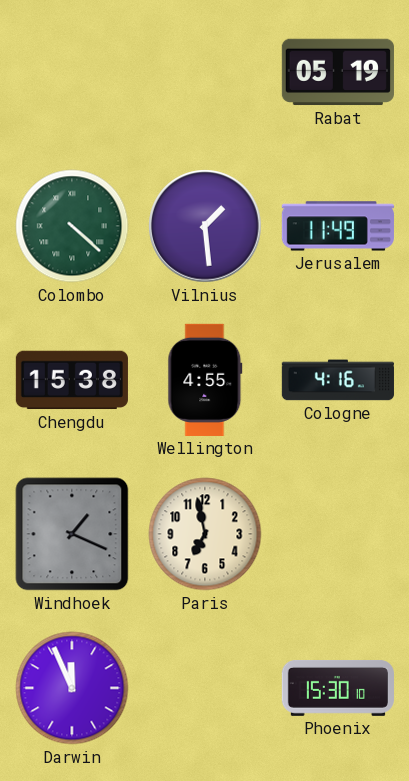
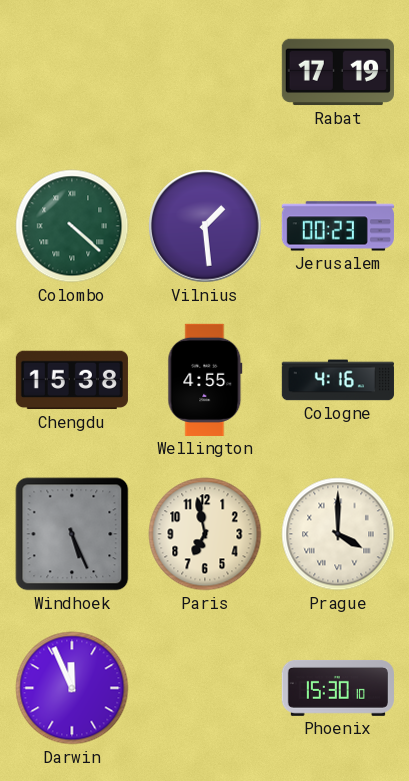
Rabat: 05:19 -> 17:19 (338, 72)
Jerusalem: 11:49 -> 00:23 (338, 226)
Windhoek: 1:19 -> 5:26 (72, 534)
Prague: none -> 4:00 (338, 534)
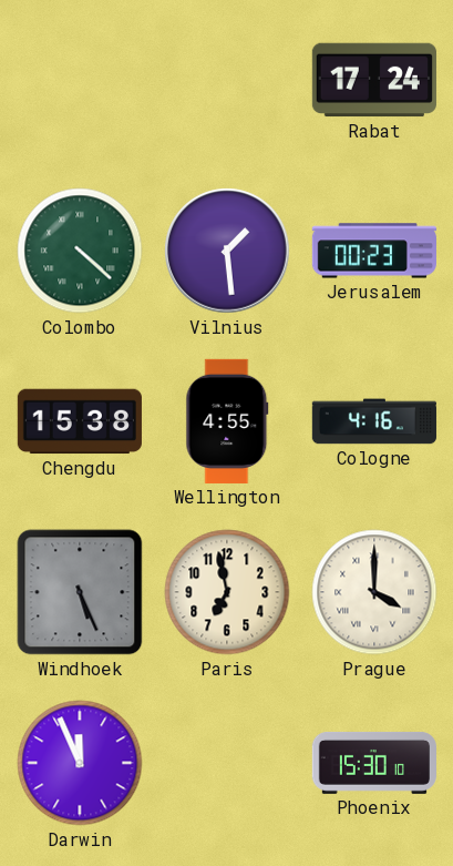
Rabat: 17:19 -> 17:24 (374, 80)
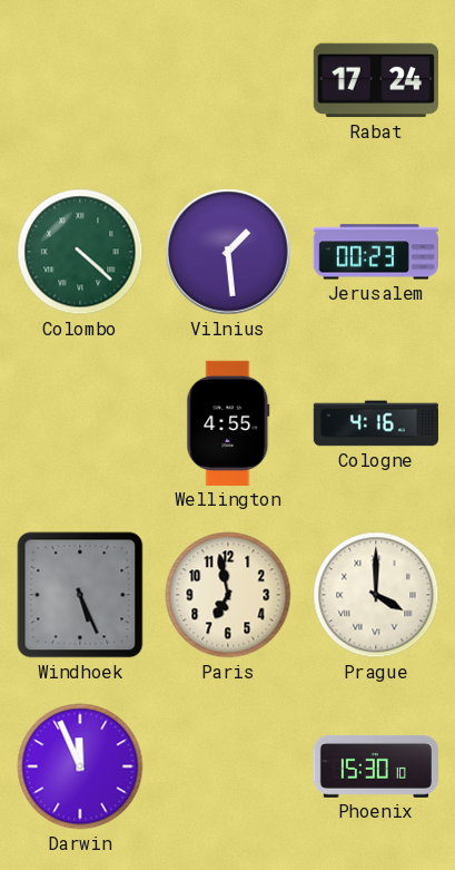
Chengdu: 15:38 -> none (80, 421)
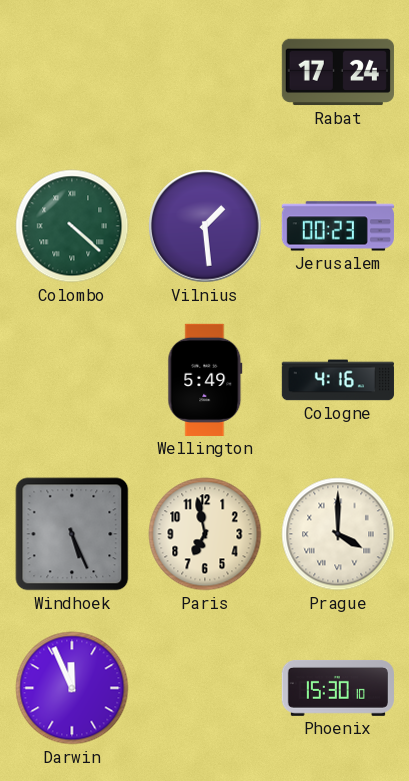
Wellington: 4:55 -> 5:49 (205, 380)
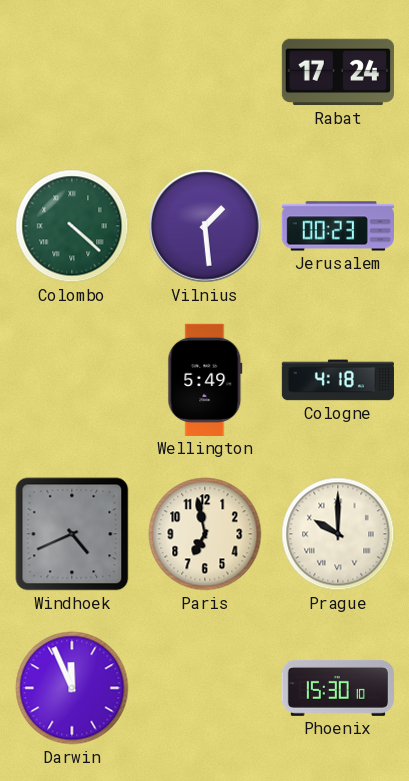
Cologne: 4:16 -> 4:18 (338, 380)
Windhoek: 5:26 -> 4:41 (72, 534)
Prague: 4:00 -> 10:00 (338, 534)
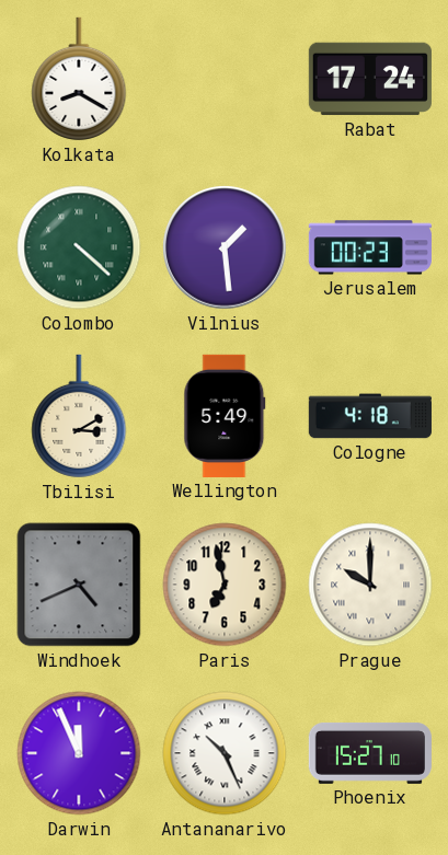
Kolkata: none -> 8:20 (79, 79)
Tbilisi: none -> 3:10 (79, 416)
Antananarivo: none -> 10:26 (225, 753)
Phoenix: 15:30 -> 15:27 (370, 753)
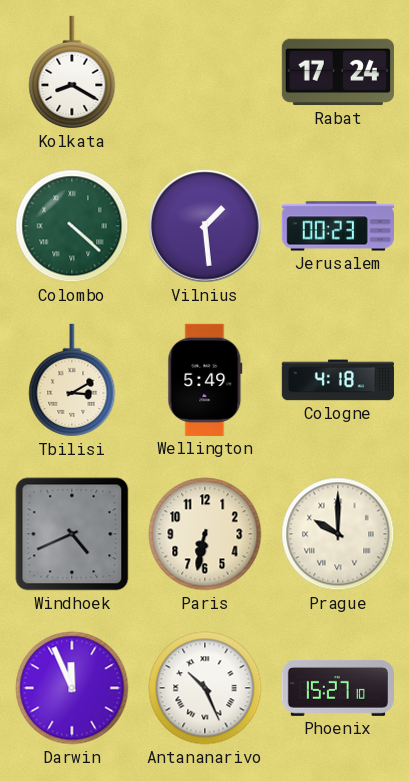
Paris: 6:58 -> 6:32 (205, 534)
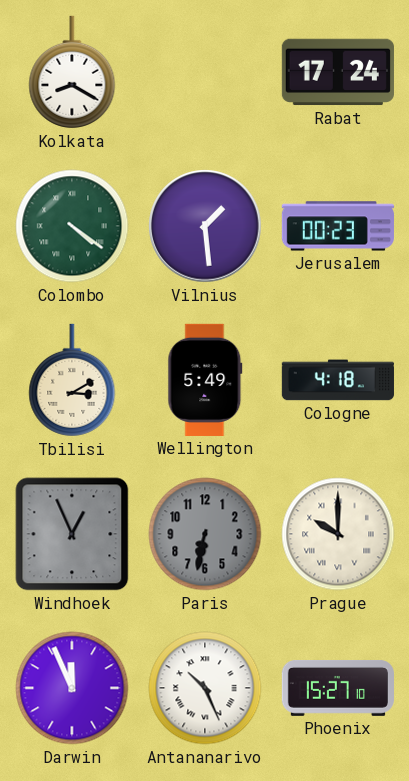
Colombo: 4:22 -> 4:21 (72, 226)
Windhoek: 4:41 -> 12:56 (72, 534)
Paris dial: cream -> grey (205, 534)
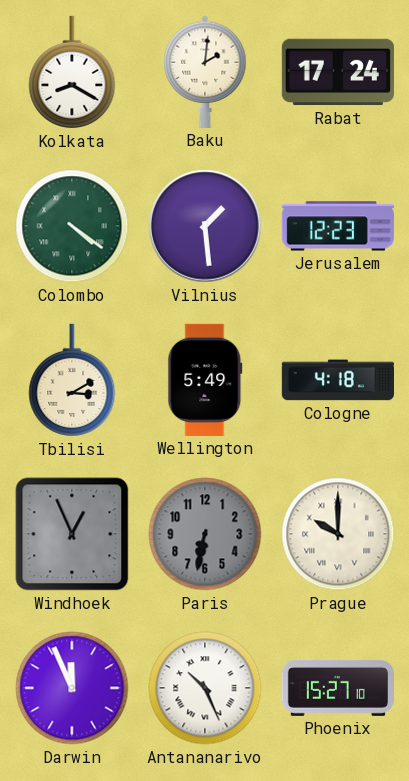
Baku: none -> 2:01 (205, 72)
Jerusalem: 00:23 -> 12:23 (338, 226)
